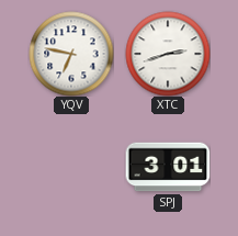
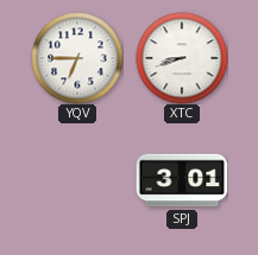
YQV: 6:47 -> 6:45 (77, 58)
XTC: 2:42 -> 8:42 (182, 58)
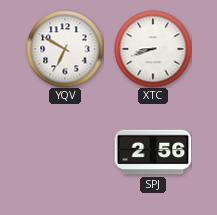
YQV: 6:45 -> 6:50 (65, 49)
SPJ: 3:01 -> 2:56 (153, 152)
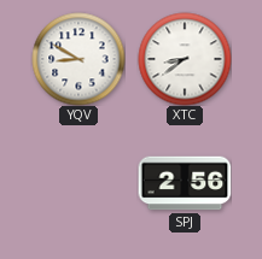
YQV: 6:50 -> 8:50 (78, 59)
XTC: 8:42 -> 8:39 (185, 59)
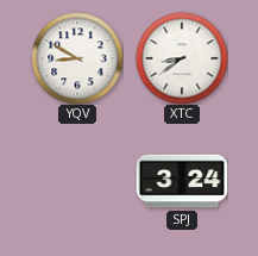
SPJ: 2:56 -> 3:24 (182, 181)
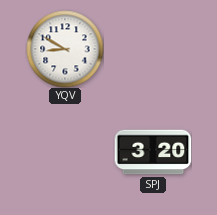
XTC: 8:39 -> none (182, 58)
SPJ: 3:24 -> 3:20 (153, 152)
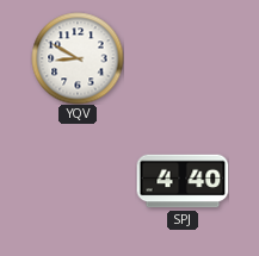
SPJ: 3:20 -> 4:40 (183, 181)
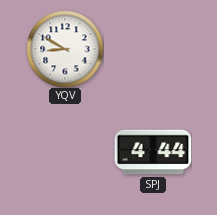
SPJ: 4:40 -> 4:44 (153, 152)
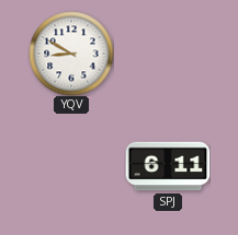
SPJ: 4:44 -> 6:11 (168, 166)
